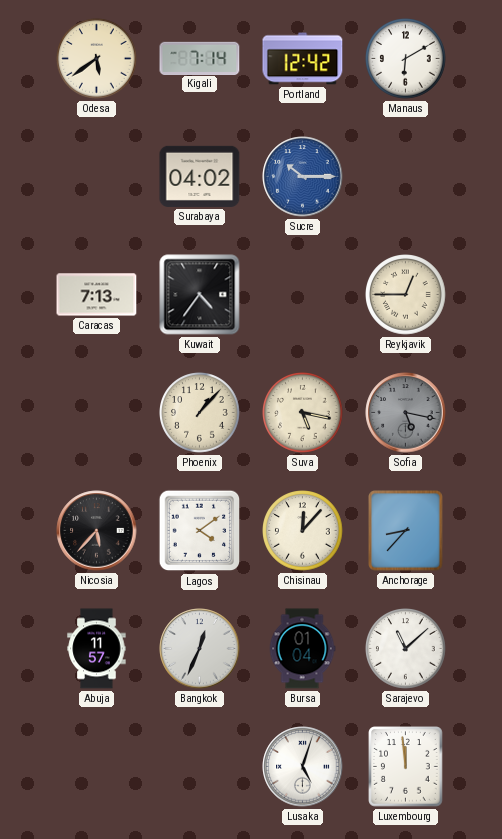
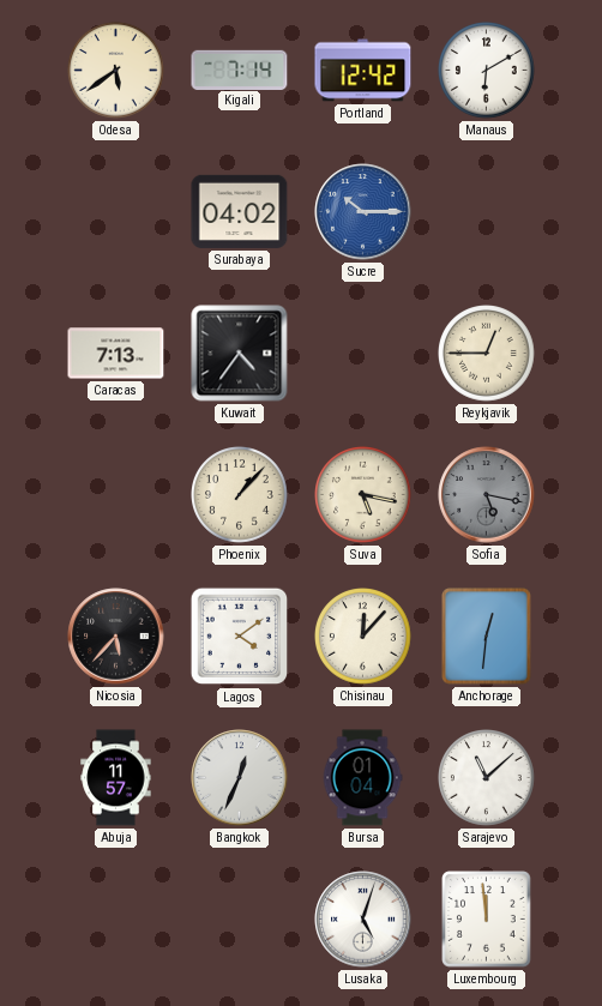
Anchorage: 8:37 -> 12:31 (487, 637)
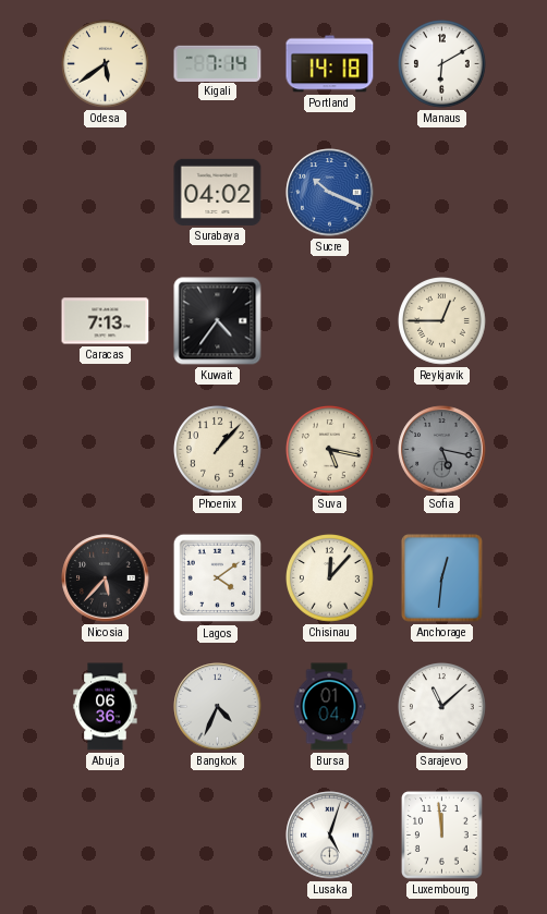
Portland: 12:42 -> 14:18 (330, 64)
Sucre: 10:15 -> 10:19 (330, 193)
Abuja: 11:57 -> 06:36 (106, 707)
Bangkok: 12:34 -> 4:34 (218, 707)
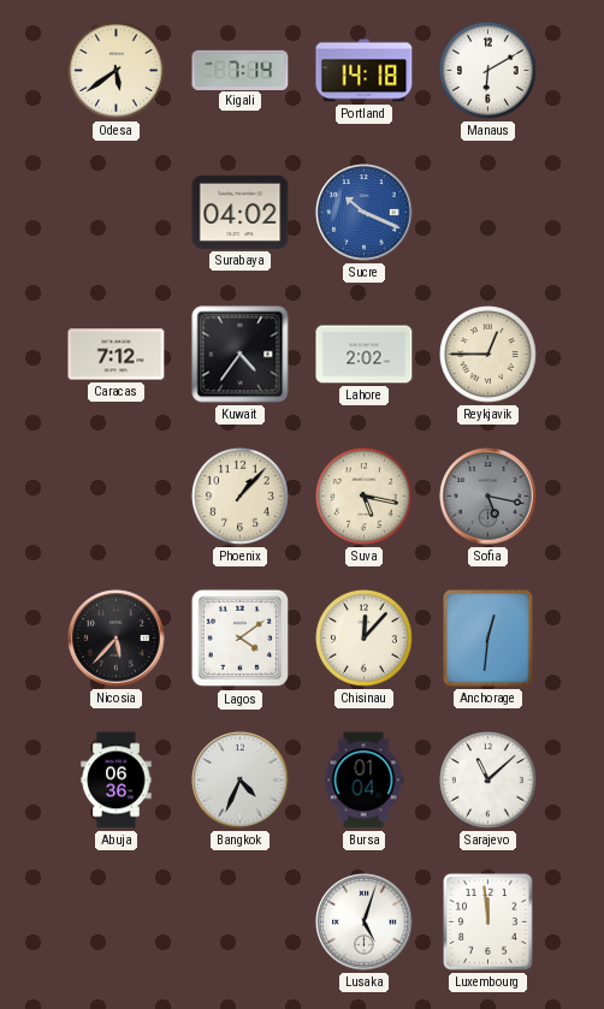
Caracas: 7:13 -> 7:12 (117, 355)
Lahore: none -> 2:02 (365, 355)
